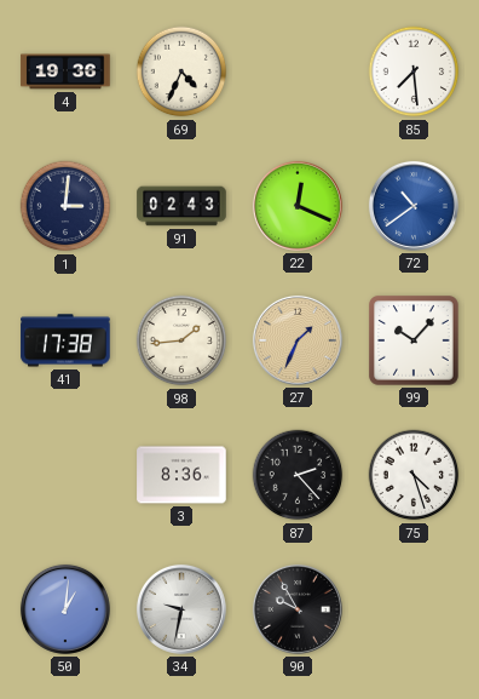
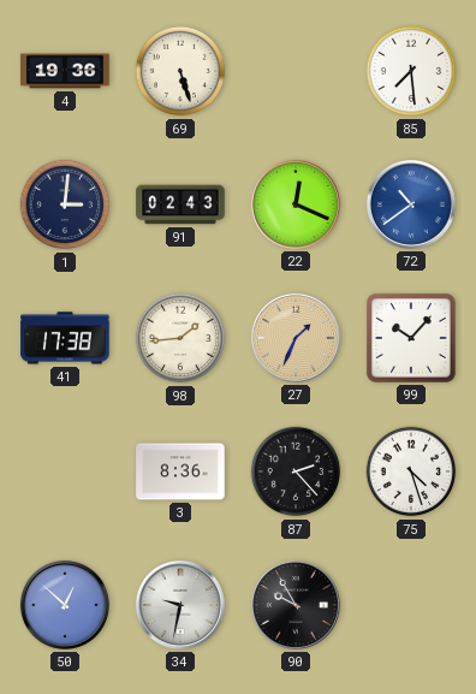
69: 4:34 -> 5:27 (180, 71)
50: 1:01 -> 12:52 (65, 605)
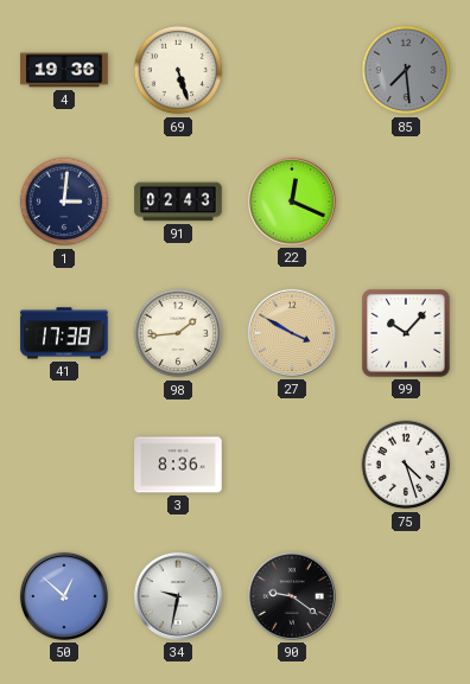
85 dial: white -> grey (406, 70)
72: 10:39 -> none (411, 204)
27: 1:34 -> 3:50 (292, 333)
87: 2:23 -> none (296, 471)
90: 9:55 -> 9:21 (292, 596)
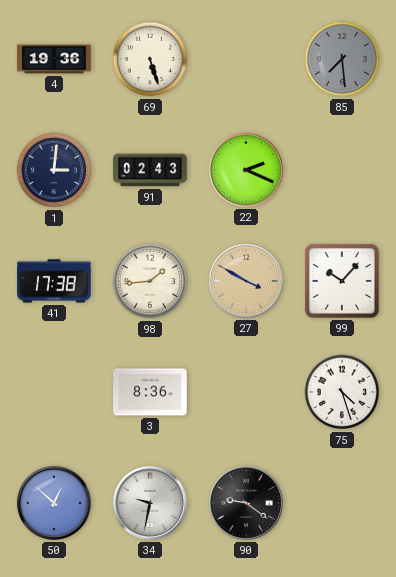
22: 12:19 -> 2:19 (246, 170)
